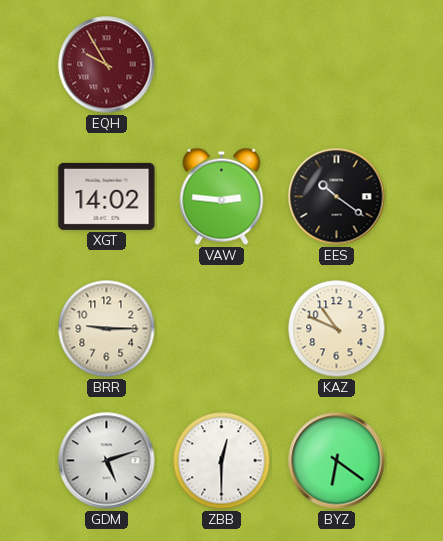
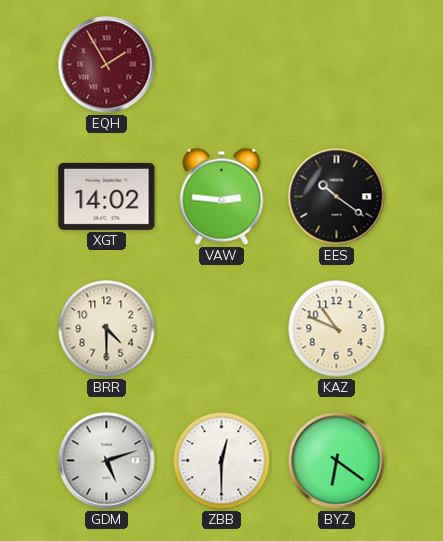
EQH: 9:55 -> 1:55 (107, 65)
BRR: 9:15 -> 4:30 (107, 329)
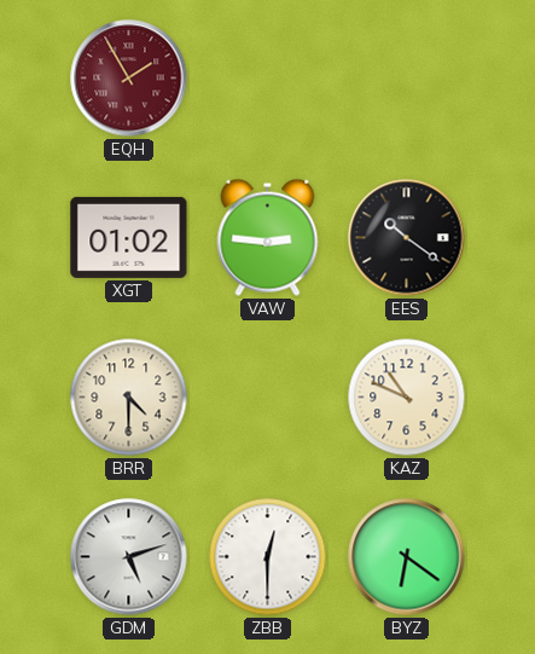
XGT: 14:02 -> 01:02 (129, 237)
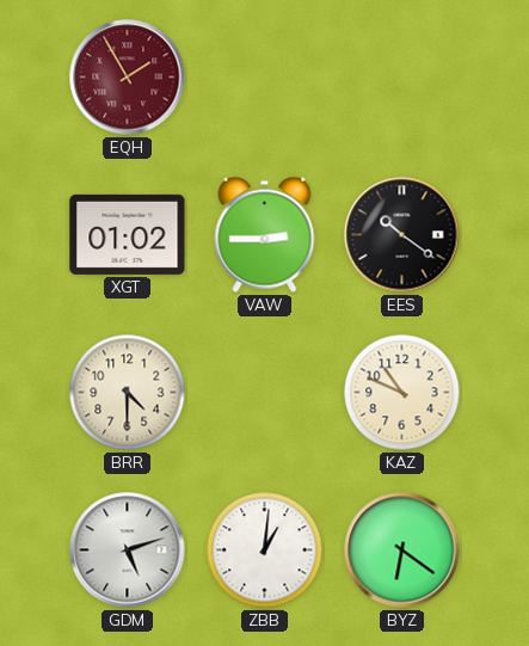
VAW: 2:46 -> 2:45 (265, 234)
ZBB: 12:30 -> 1:01 (265, 550)
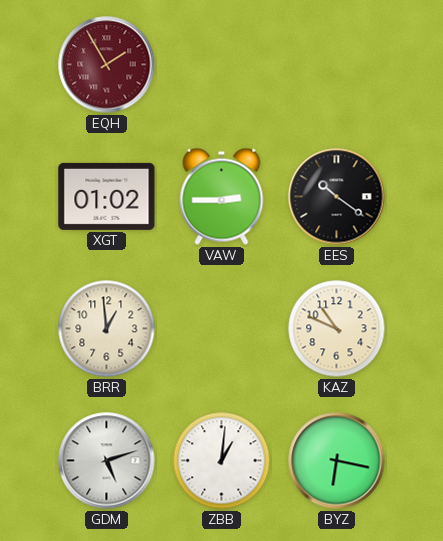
BRR: 4:30 -> 12:59 (107, 329)
BYZ: 6:21 -> 6:17 (337, 461)
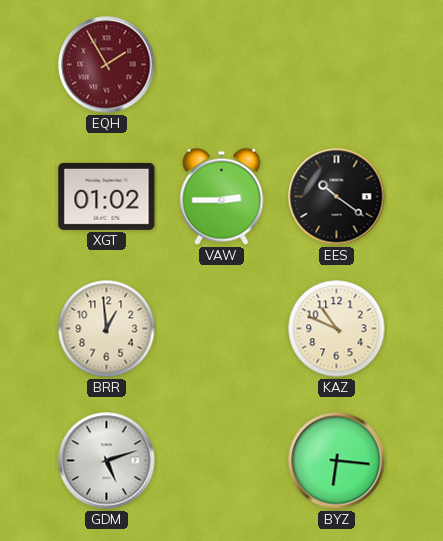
ZBB: 1:01 -> none (222, 461)
BYZ: 6:17 -> 6:16 (337, 461)
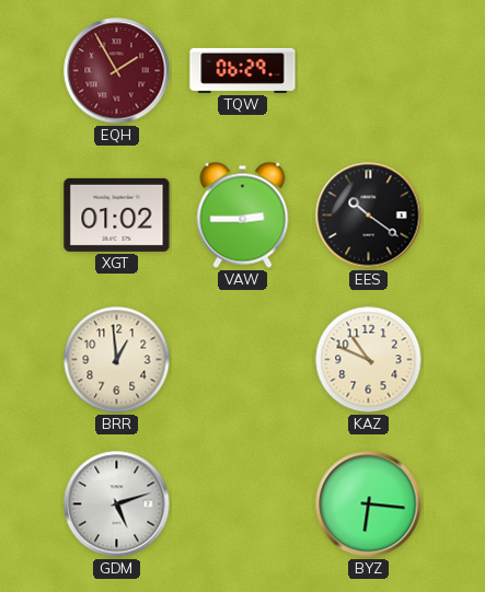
TQW: none -> 06:29 (243, 70)
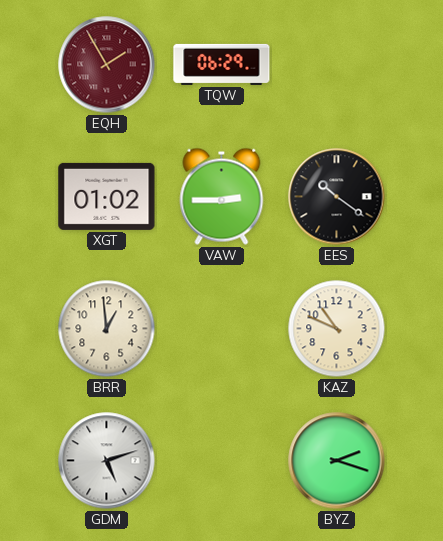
BYZ: 6:16 -> 2:18 (337, 461)
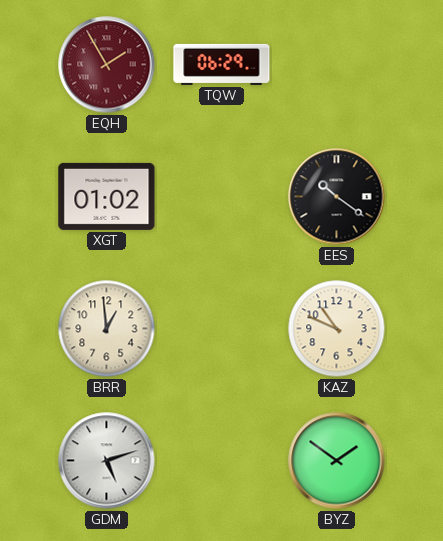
VAW: 2:45 -> none (222, 196)
BYZ: 2:18 -> 1:51 (337, 461)
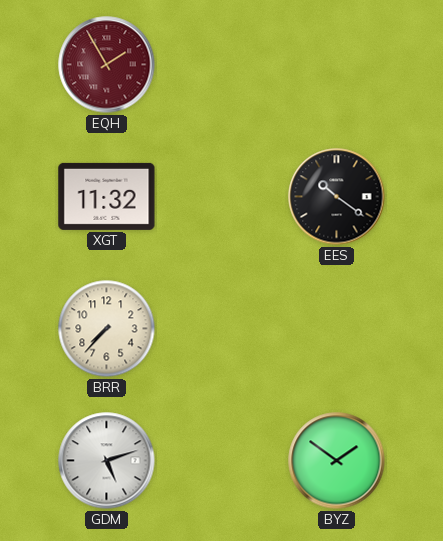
TQW: 06:29 -> none (222, 64)
XGT: 01:02 -> 11:32 (107, 196)
BRR: 12:59 -> 7:37 (107, 329)
KAZ: 10:49 -> none (337, 329)
